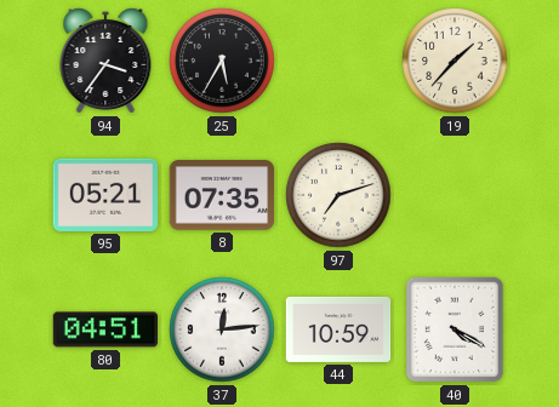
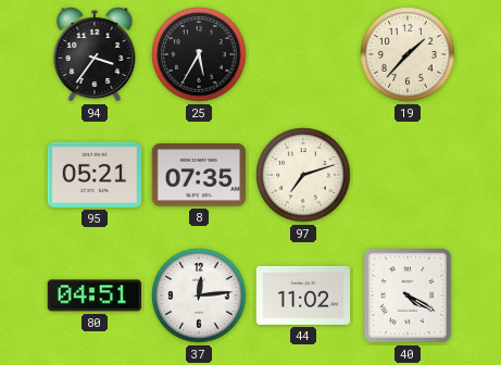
44: 10:59 -> 11:02 (303, 295)
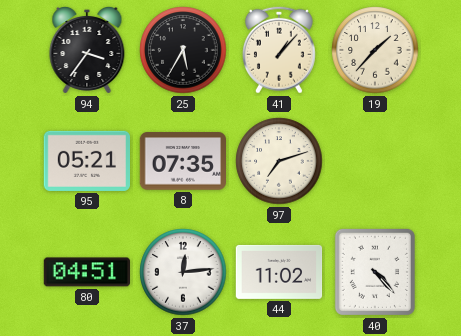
41: none -> 1:07 (279, 50)
40: 4:20 -> 4:23 (375, 272)
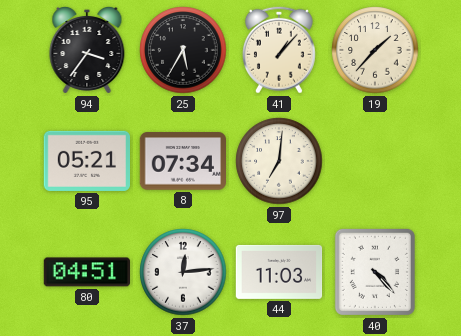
8: 07:35 -> 07:34 (182, 161)
97: 7:12 -> 7:01 (279, 161)
44: 11:02 -> 11:03 (279, 272)
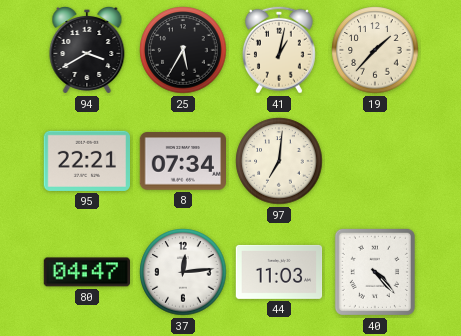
94: 3:36 -> 3:40 (87, 51)
41: 1:07 -> 1:02 (279, 50)
95: 05:21 -> 22:21 (86, 161)
80: 04:51 -> 04:47 (86, 272)
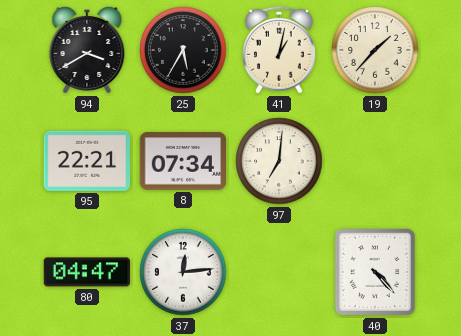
44: 11:03 -> none (279, 272)
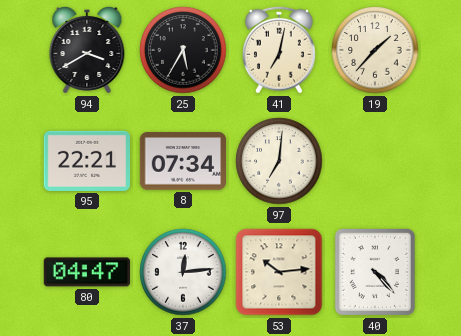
41: 1:02 -> 7:02 (279, 50)
53: none -> 10:14 (279, 272)
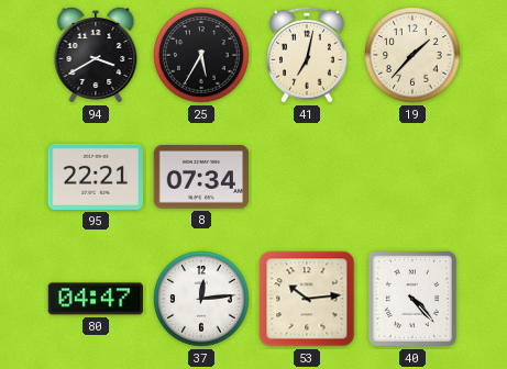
97: 7:01 -> none (279, 161)
